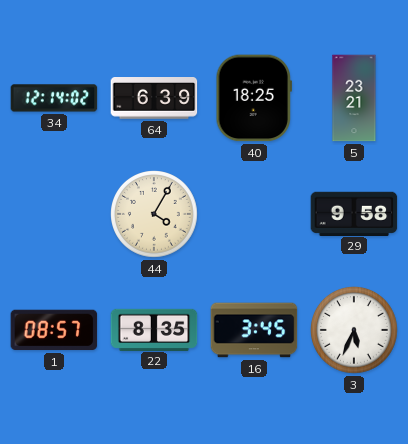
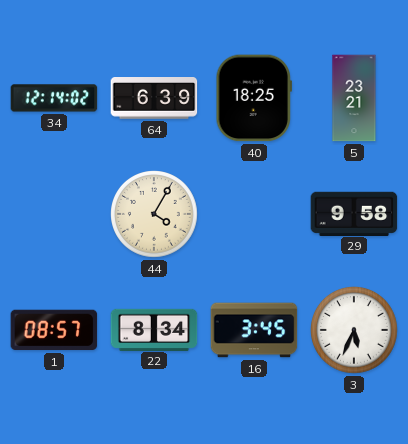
22: 8:35 -> 8:34 (154, 329)
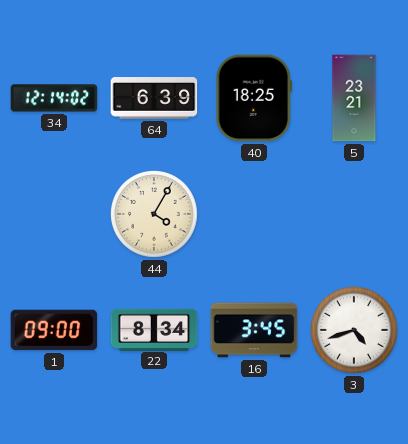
29: 9:58 -> none (354, 213)
1: 08:57 -> 09:00 (54, 330)
3: 5:34 -> 4:42 (355, 331)
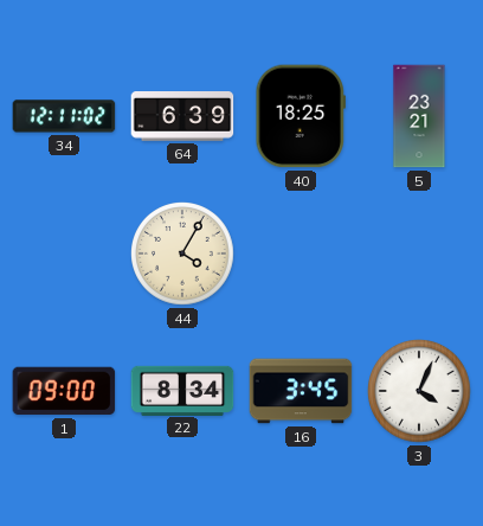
34: 12:14 -> 12:11 (64, 116)
3: 4:42 -> 4:04 (420, 392)
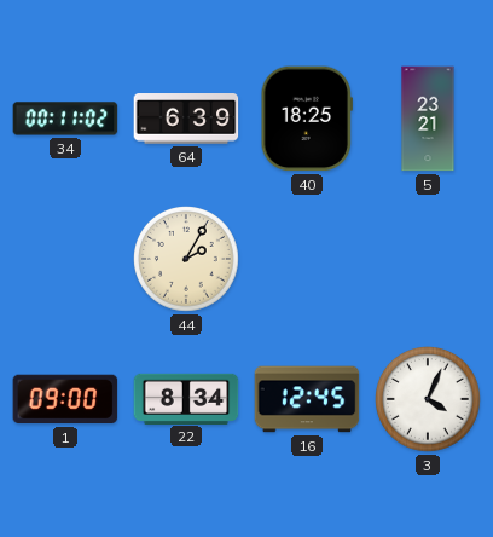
34: 12:11 -> 00:11 (65, 119)
44: 4:05 -> 2:05 (187, 260)
16: 3:45 -> 12:45 (307, 399)
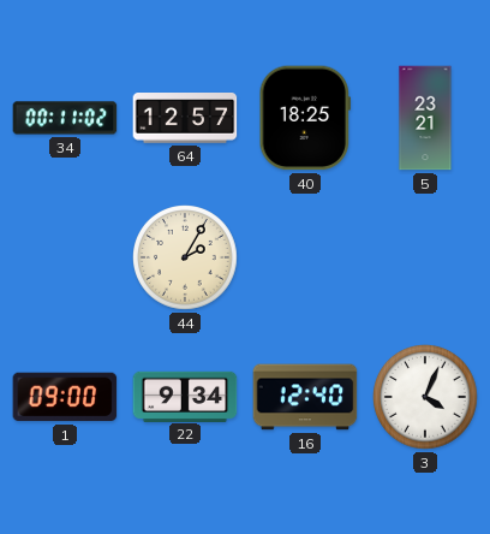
64: 6:39 -> 12:57 (185, 118)
22: 8:34 -> 9:34 (185, 396)
16: 12:45 -> 12:40 (305, 397)
